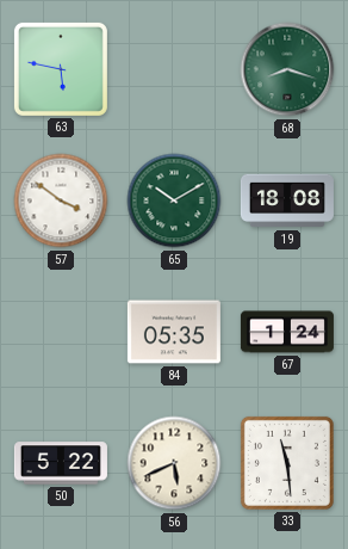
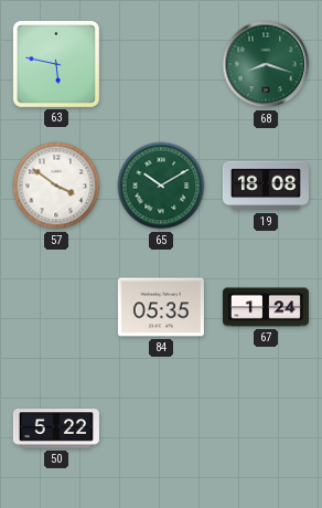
56: 5:41 -> none (174, 463)
33: 11:29 -> none (287, 463)
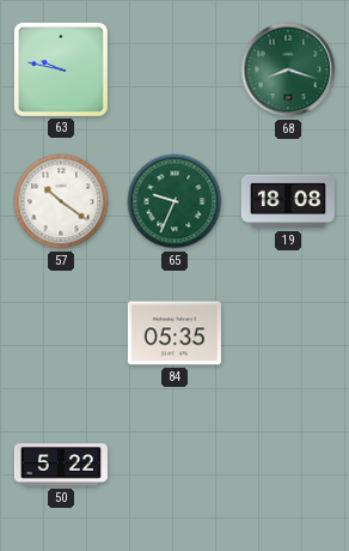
63: 5:47 -> 9:47 (61, 69)
57: 3:51 -> 10:21 (61, 201)
65: 10:10 -> 9:34 (174, 201)
67: 1:24 -> none (266, 307)
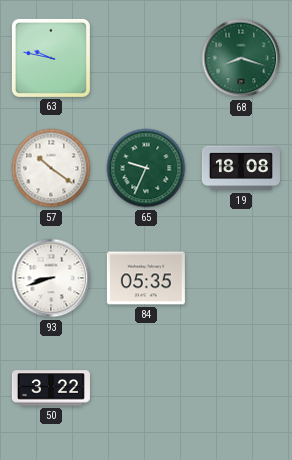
93: none -> 8:42 (51, 278)
50: 5:22 -> 3:22 (51, 388)
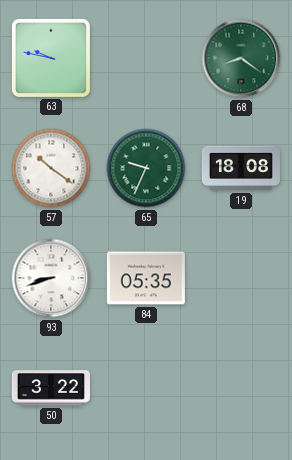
68: 8:18 -> 8:21 (241, 58)
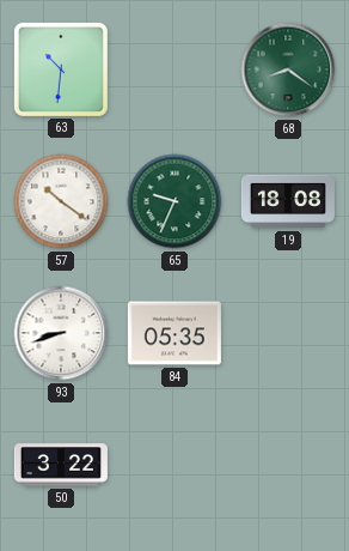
63: 9:47 -> 10:31 (61, 69)
